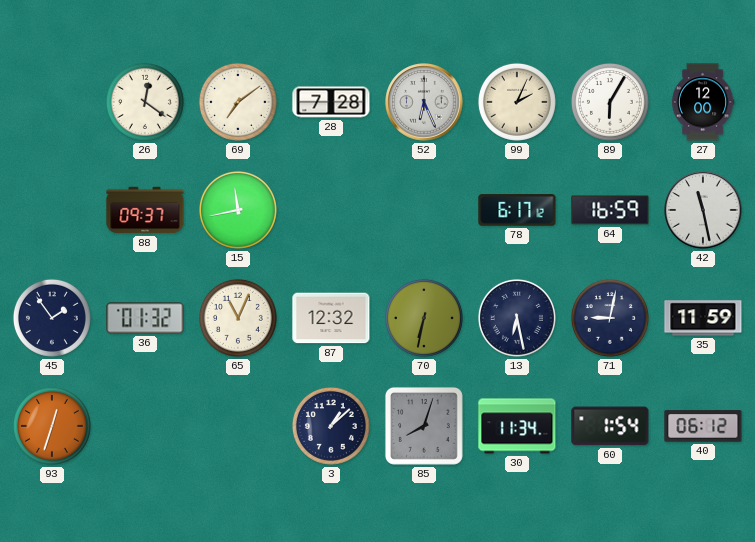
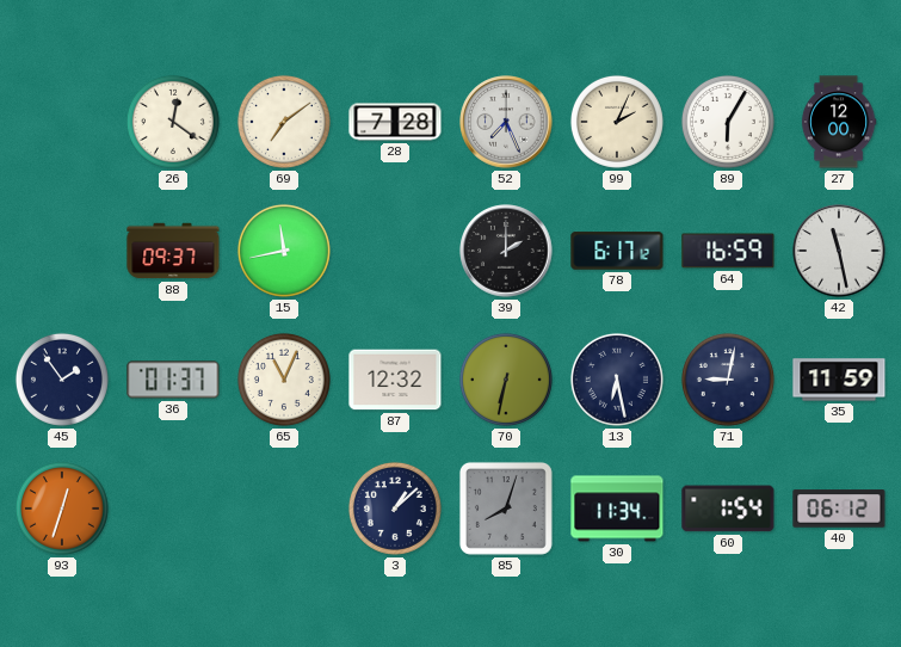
52: 6:26 -> 7:26 (506, 122)
39: none -> 2:00 (506, 251)
36: 01:32 -> 01:37 (173, 380)
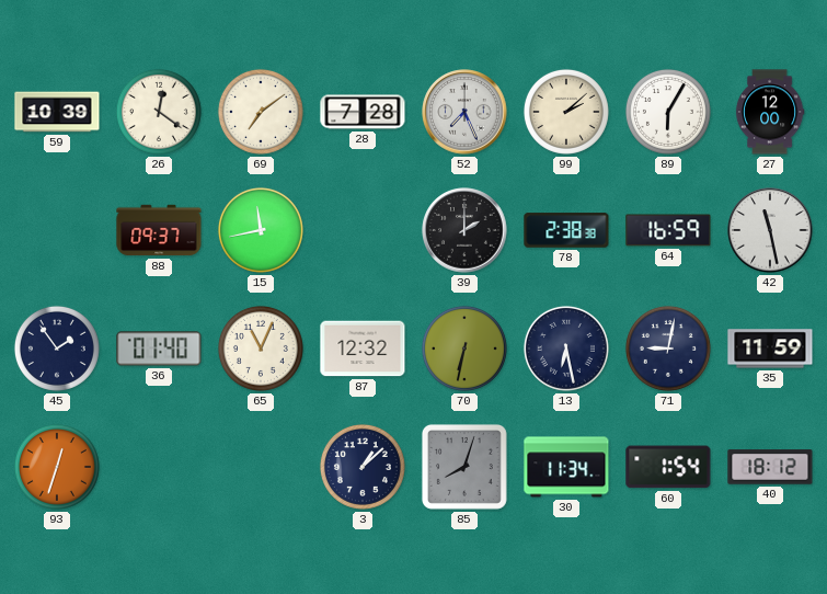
59: none -> 10:39 (57, 112)
99: 2:04 -> 2:08 (566, 112)
78: 6:17 -> 2:38 (566, 230)
36: 01:37 -> 01:40 (159, 349)
40: 06:12 -> 18:12 (770, 467)
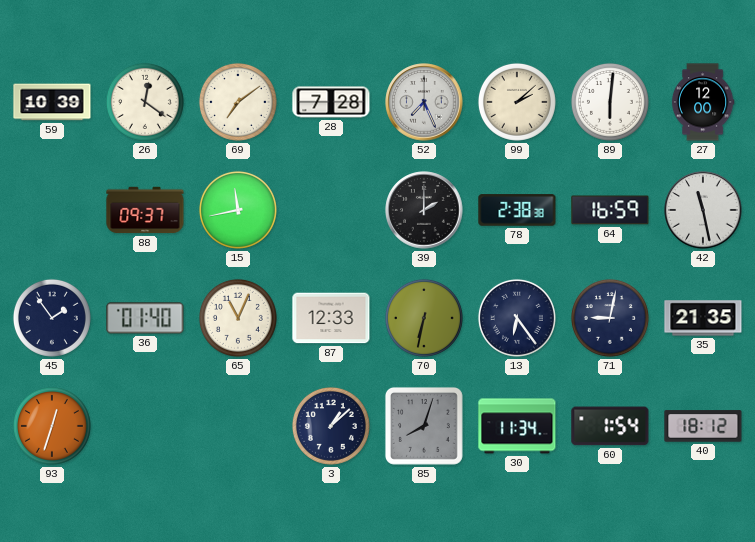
89: 6:05 -> 6:01 (610, 102)
87: 12:32 -> 12:33 (331, 318)
13: 6:28 -> 6:24 (517, 318)
35: 11:59 -> 21:35 (703, 318)
